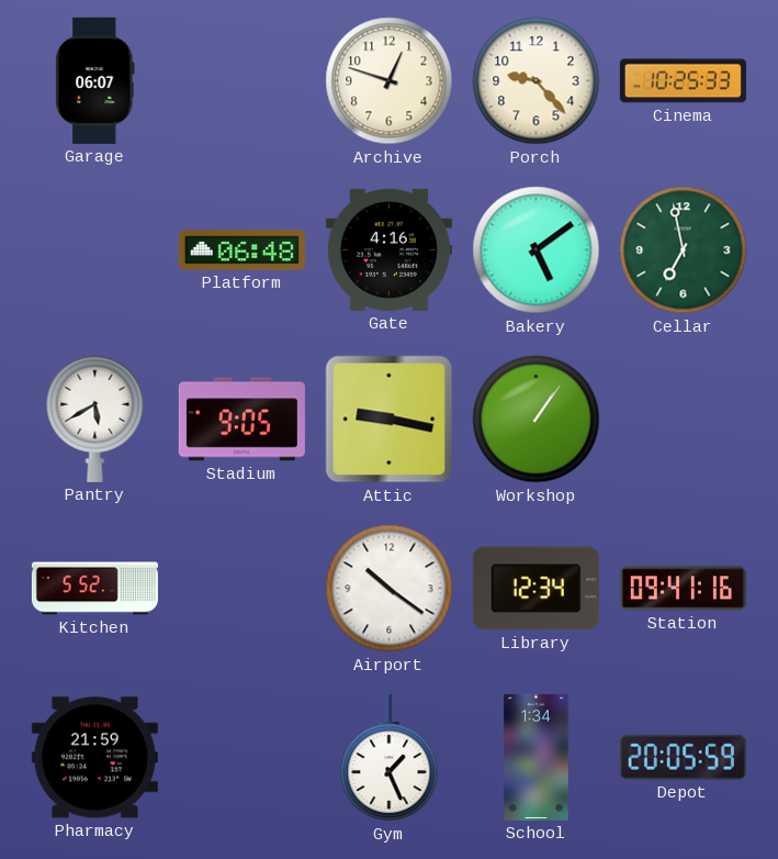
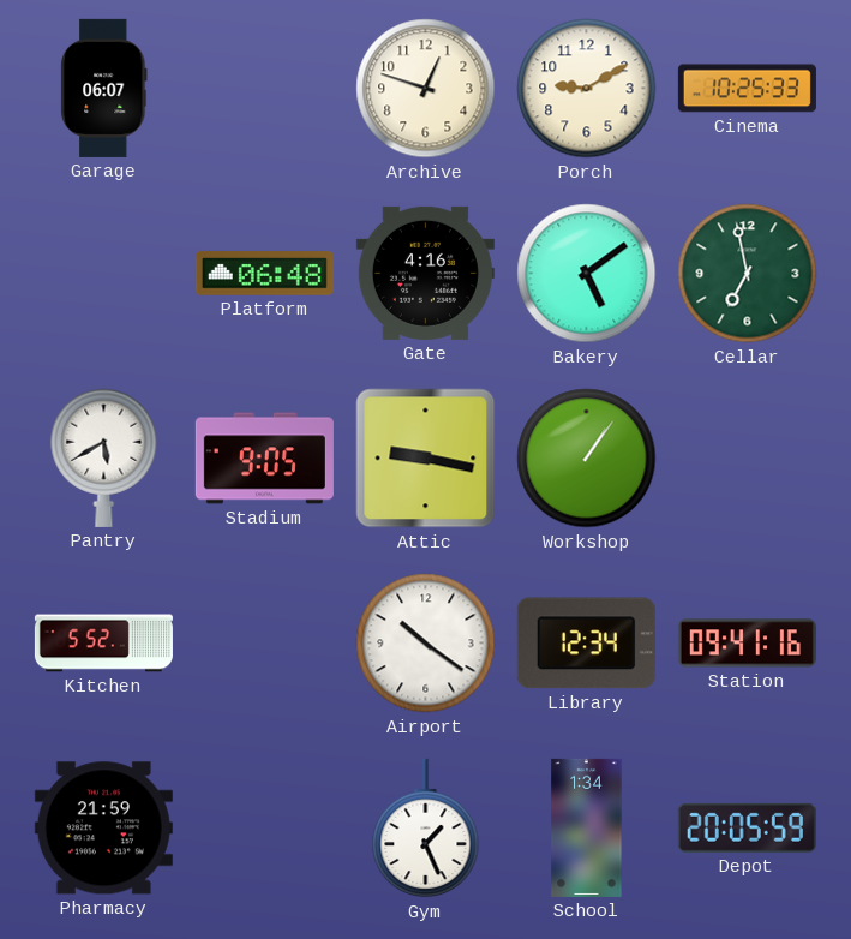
Porch: 9:23 -> 9:10 (587, 89)
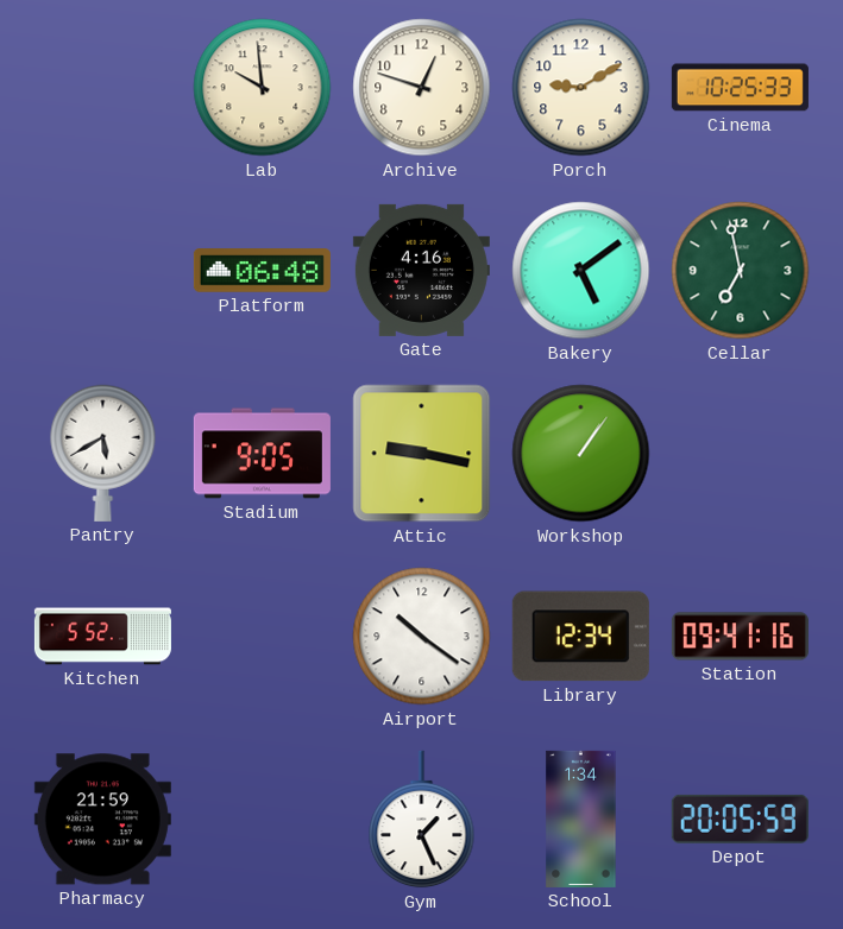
Garage: 06:07 -> none (104, 88)
Lab: none -> 9:59 (263, 88)
